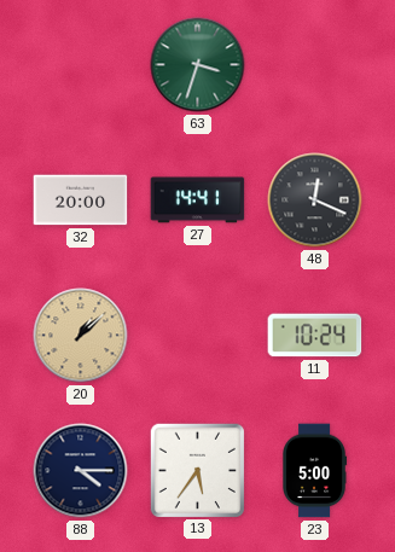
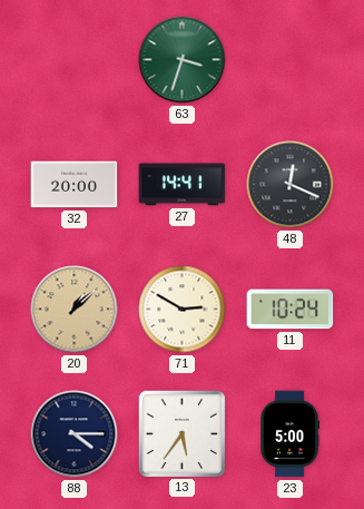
71: none -> 2:50 (183, 310)
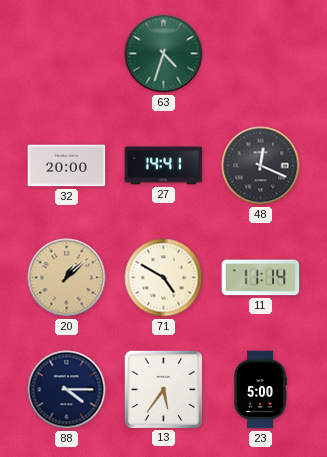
63: 3:33 -> 4:33 (164, 54)
71: 2:50 -> 4:50 (164, 278)
11: 10:24 -> 11:14 (261, 278)
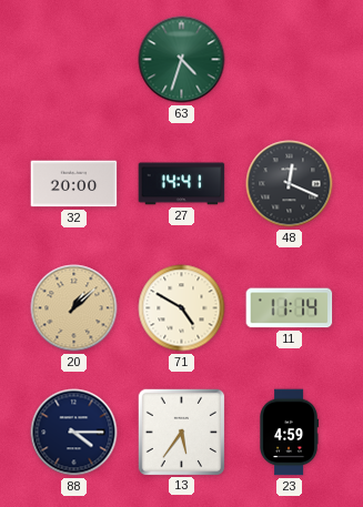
23: 5:00 -> 4:59 (290, 433)
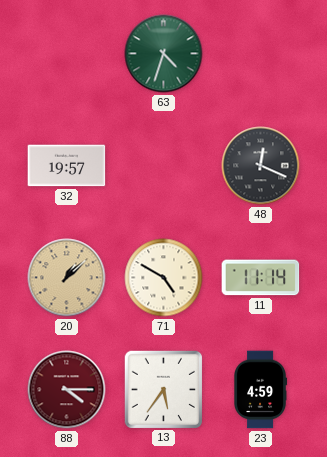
32: 20:00 -> 19:57 (67, 166)
27: 14:41 -> none (182, 184)
88 dial: navy -> burgundy (67, 390)
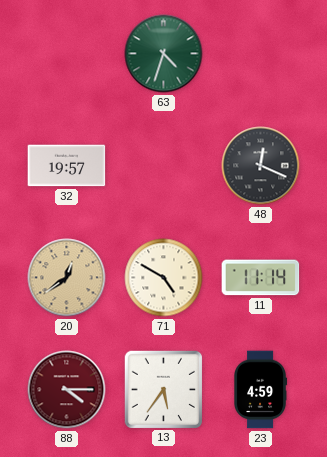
20: 1:08 -> 12:39 (67, 278)
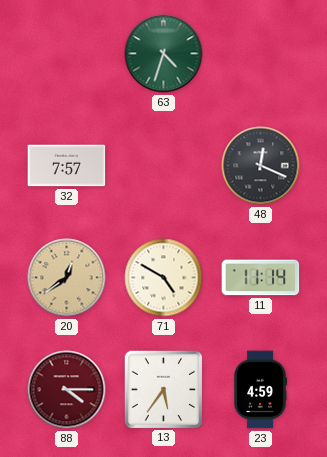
32: 19:57 -> 7:57 (67, 166)
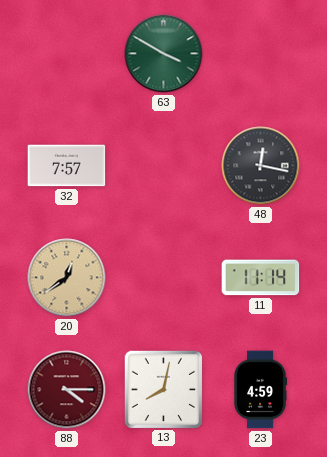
63: 4:33 -> 3:50 (164, 54)
48: 12:19 -> 12:17 (261, 166)
71: 4:50 -> none (164, 278)
13: 5:36 -> 8:02 (163, 389)
